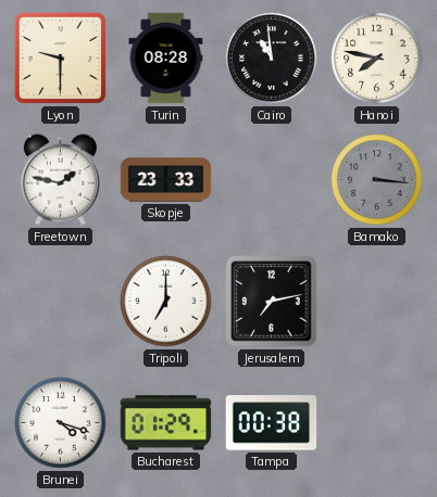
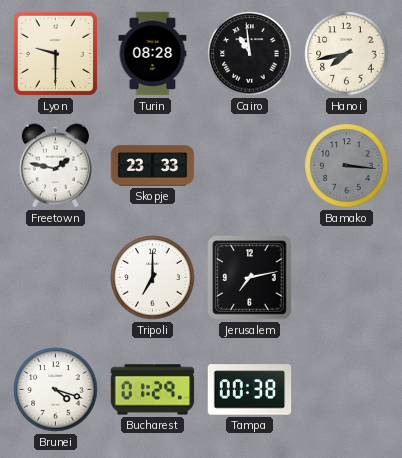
Hanoi: 7:47 -> 7:43 (347, 54)
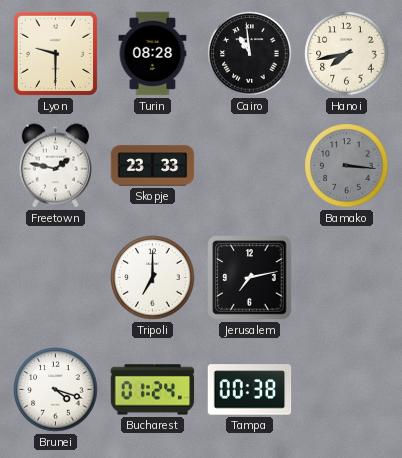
Bucharest: 01:29 -> 01:24 (153, 390)
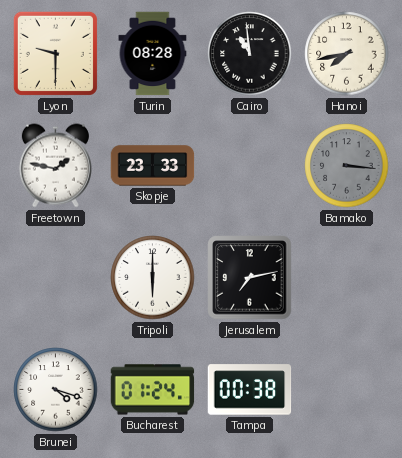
Tripoli: 7:00 -> 6:00 (153, 278)
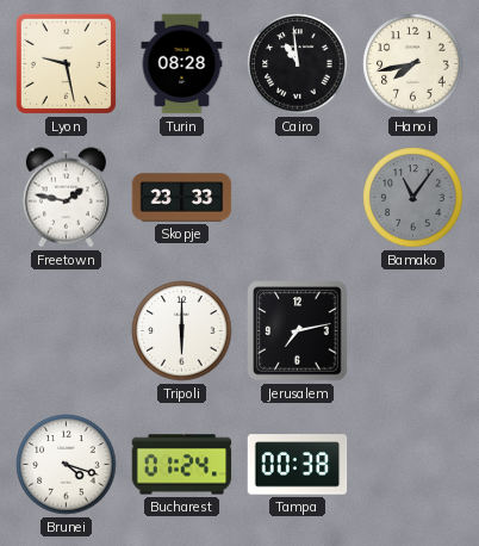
Lyon: 9:30 -> 9:28 (66, 63)
Bamako: 3:16 -> 11:06 (413, 198)
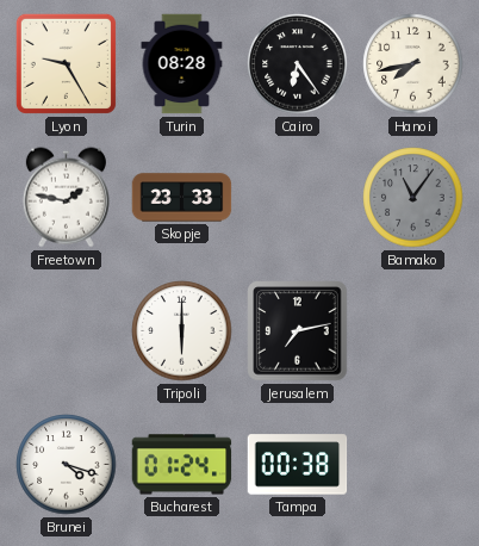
Lyon: 9:28 -> 9:25 (66, 63)
Cairo: 10:59 -> 6:24 (298, 64)
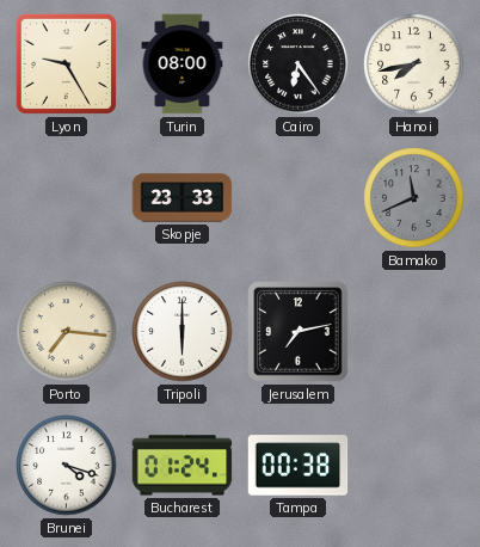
Turin: 08:28 -> 08:00 (183, 64)
Freetown: 1:47 -> none (66, 198)
Bamako: 11:06 -> 11:41 (414, 198)
Porto: none -> 7:16 (67, 332)
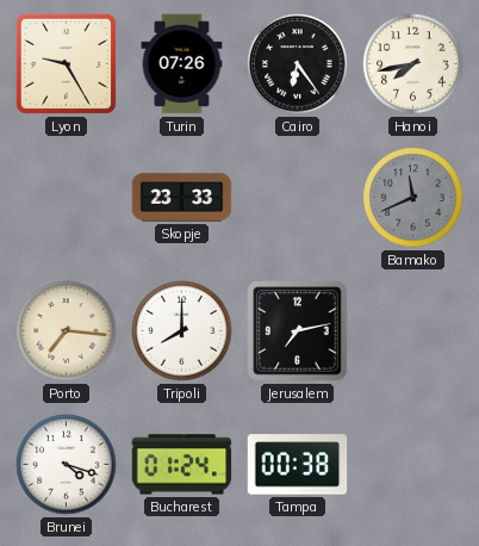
Turin: 08:00 -> 07:26 (182, 64)
Tripoli: 6:00 -> 8:00 (182, 331)
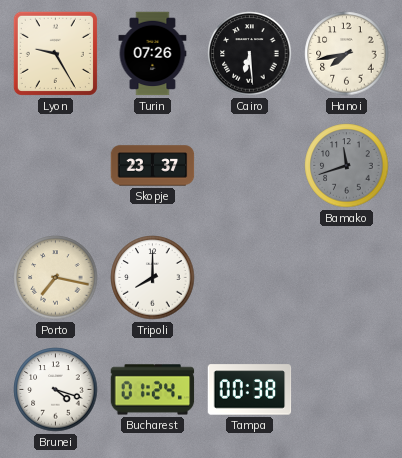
Cairo: 6:24 -> 6:29 (250, 54)
Skopje: 23:33 -> 23:37 (153, 166)
Bamako: 11:41 -> 11:42 (347, 166)
Porto: 7:16 -> 7:17 (56, 278)
Jerusalem: 7:13 -> none (298, 331)
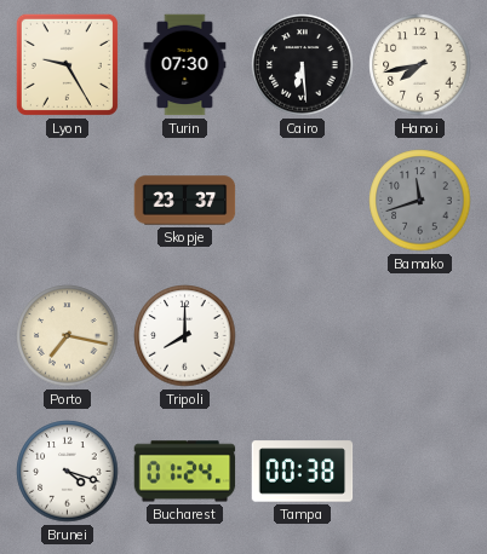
Turin: 07:26 -> 07:30 (185, 65)
